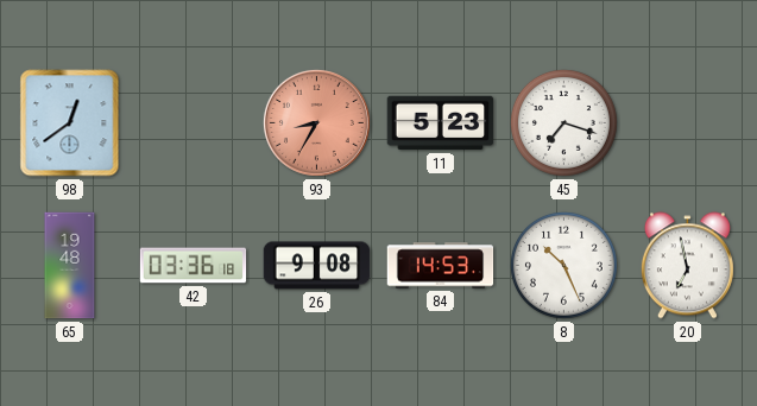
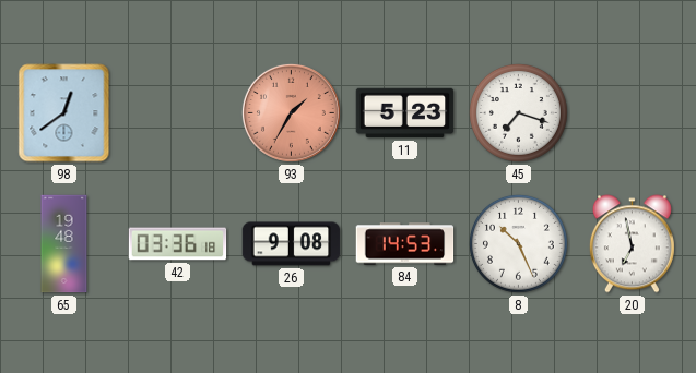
93: 8:35 -> 1:35 (291, 112)
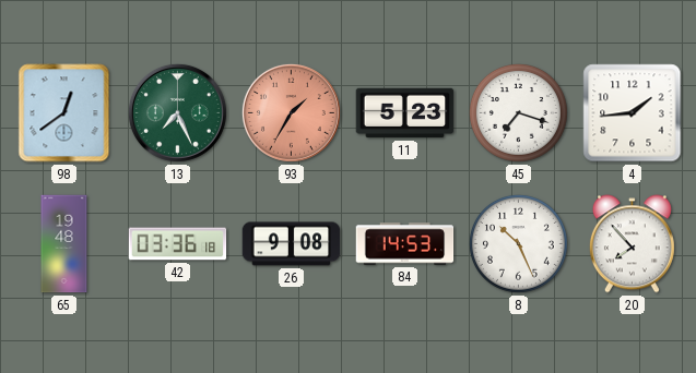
13: none -> 7:26 (177, 112)
4: none -> 1:44 (633, 113)
20: 6:58 -> 7:53 (632, 244)
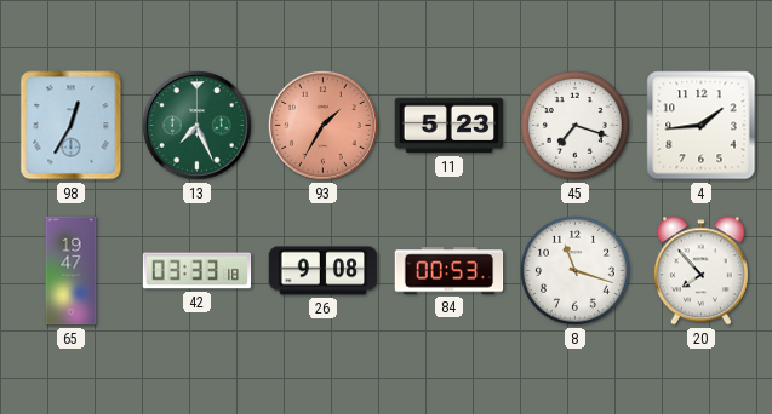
98: 12:39 -> 12:35 (72, 126)
65: 19:48 -> 19:47 (72, 271)
42: 03:36 -> 03:33 (198, 271)
84: 14:53 -> 00:53 (450, 271)
8: 10:26 -> 11:18 (574, 270)
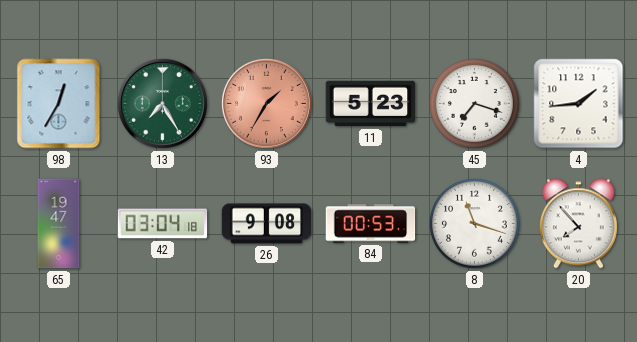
13: 7:26 -> 7:25 (162, 103)
42: 03:33 -> 03:04 (163, 224)
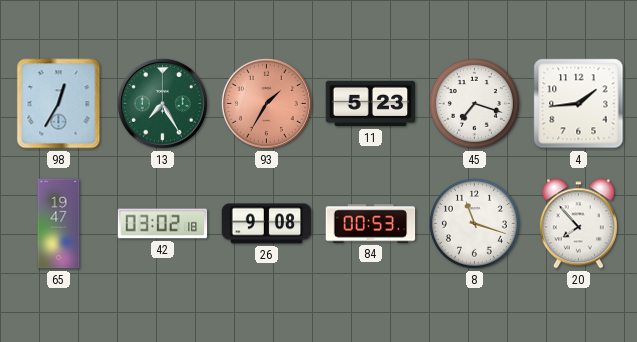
42: 03:04 -> 03:02 (163, 224)
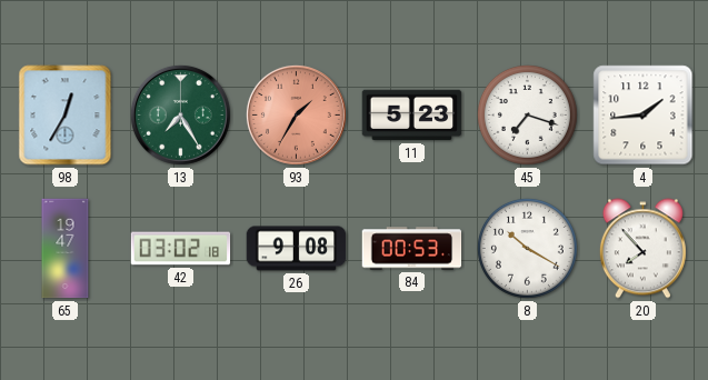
8: 11:18 -> 10:20 (527, 248)
